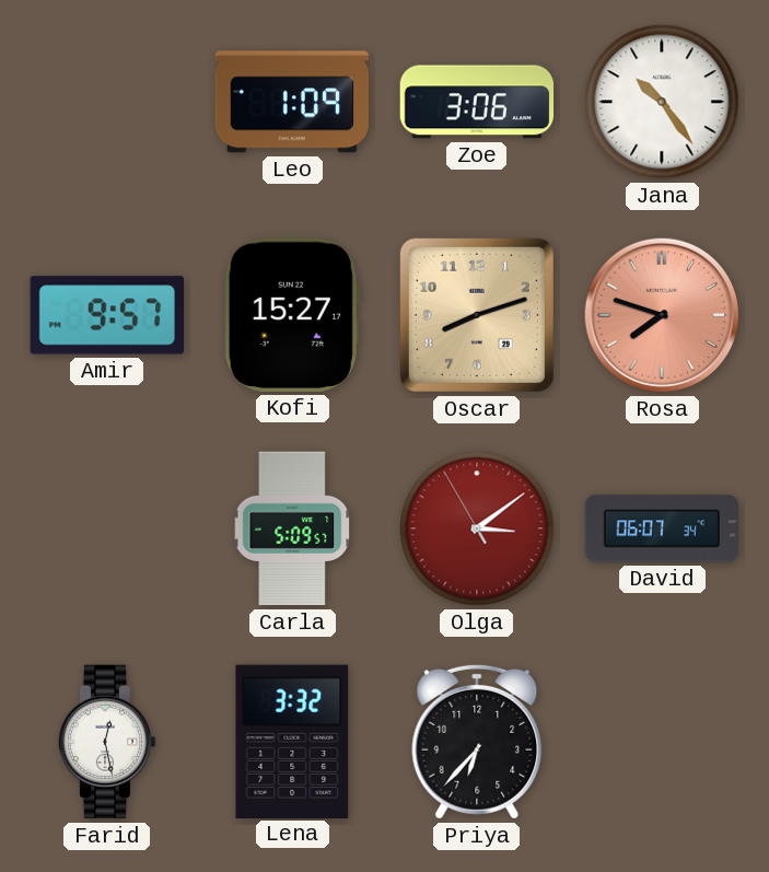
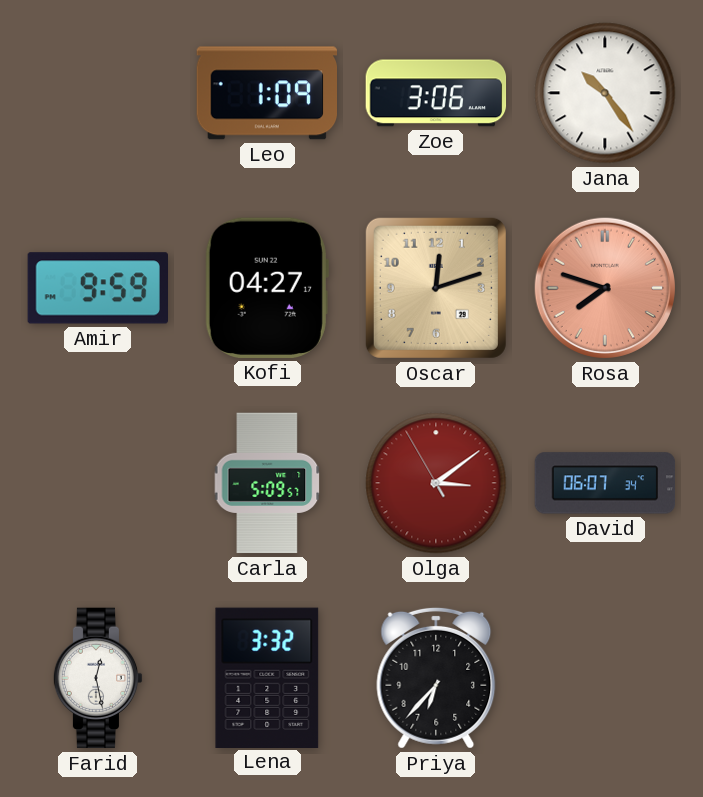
Amir: 9:57 -> 9:59 (97, 288)
Kofi: 15:27 -> 04:27 (267, 288)
Oscar: 8:12 -> 12:12 (436, 288)
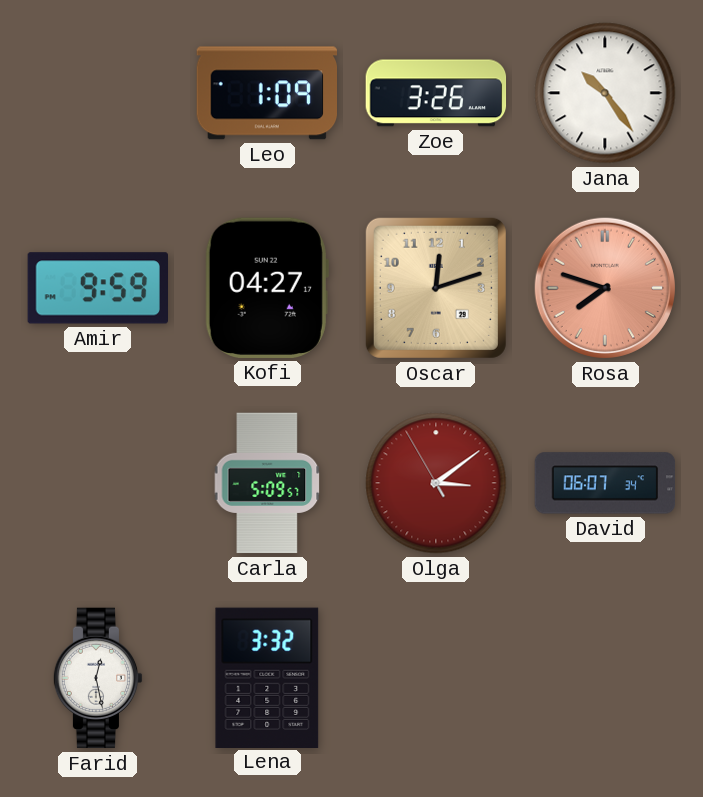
Zoe: 3:06 -> 3:26 (436, 93)
Priya: 6:37 -> none (436, 678)
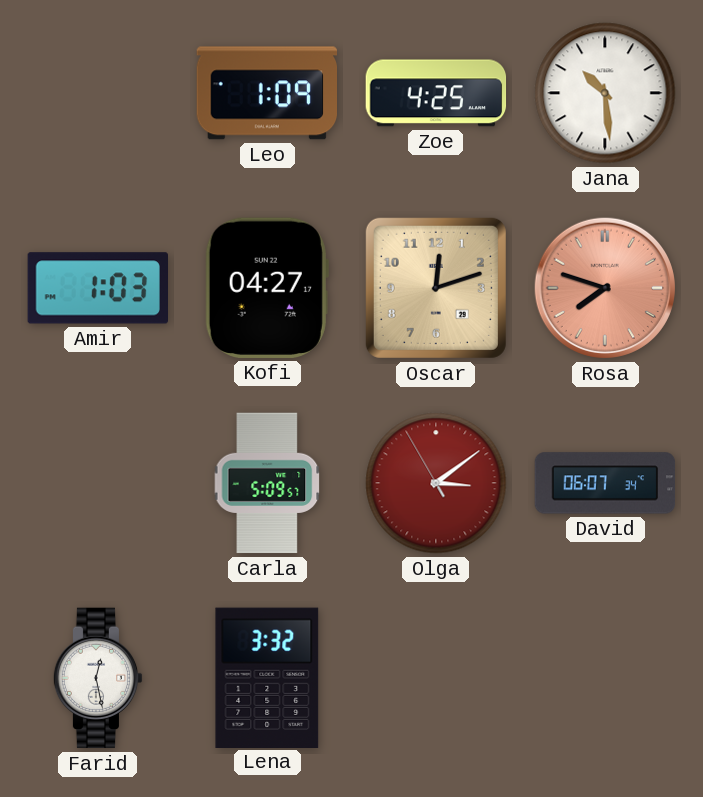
Zoe: 3:26 -> 4:25 (436, 93)
Jana: 10:24 -> 10:29 (605, 93)
Amir: 9:59 -> 1:03 (97, 288)
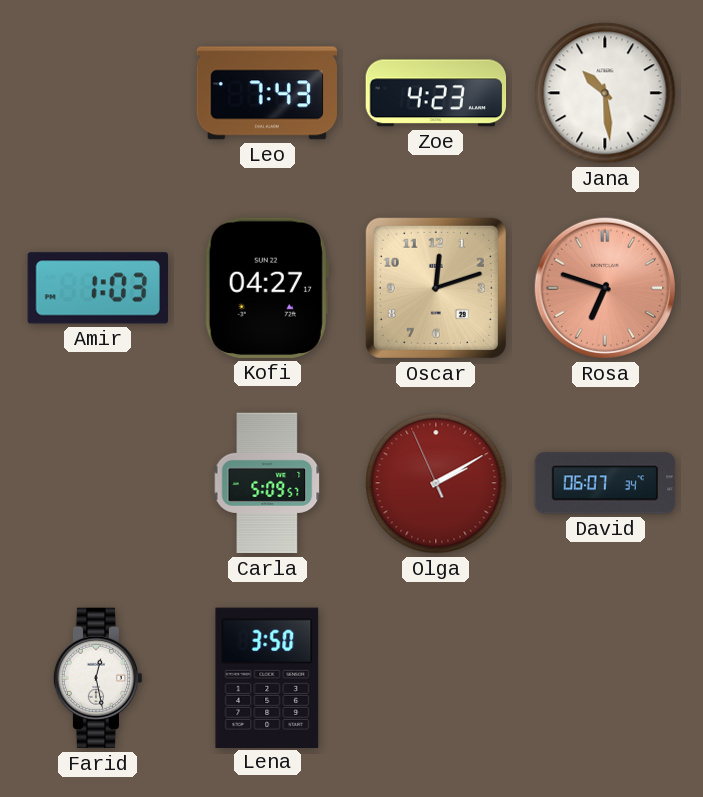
Leo: 1:09 -> 7:43 (266, 93)
Zoe: 4:25 -> 4:23 (436, 93)
Rosa: 7:48 -> 6:48 (605, 288)
Olga: 3:08 -> 2:09 (436, 483)
Lena: 3:32 -> 3:50 (267, 677)
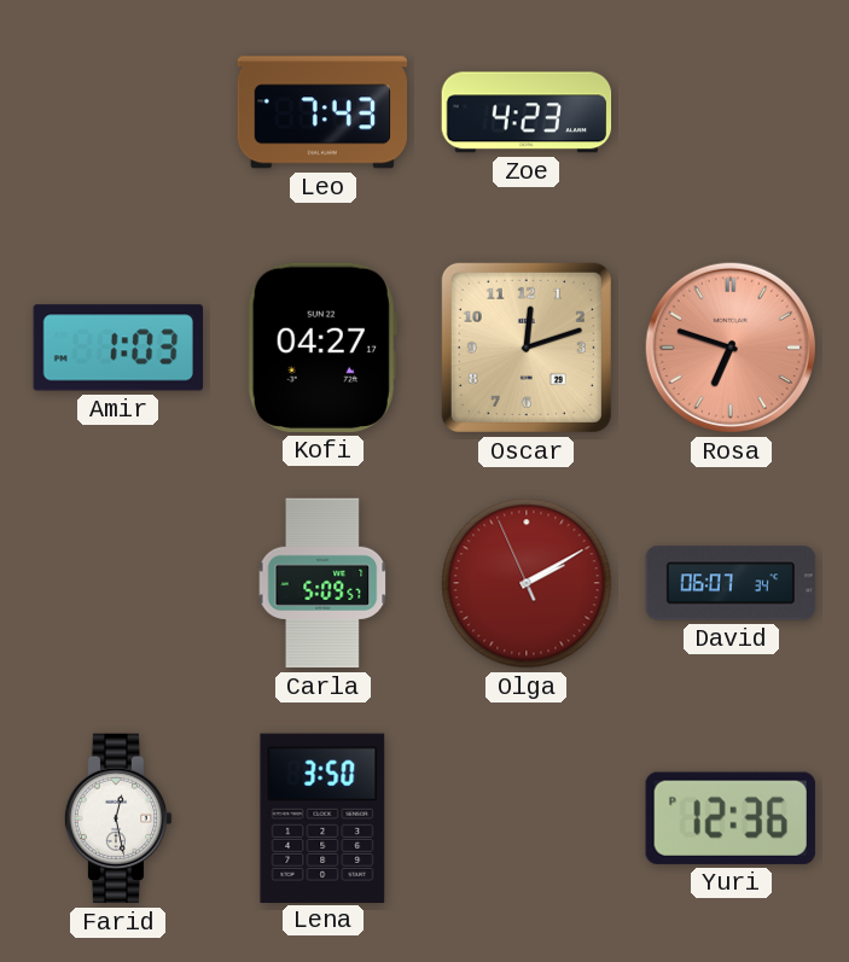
Jana: 10:29 -> none (605, 93)
Yuri: none -> 12:36 (731, 818)
